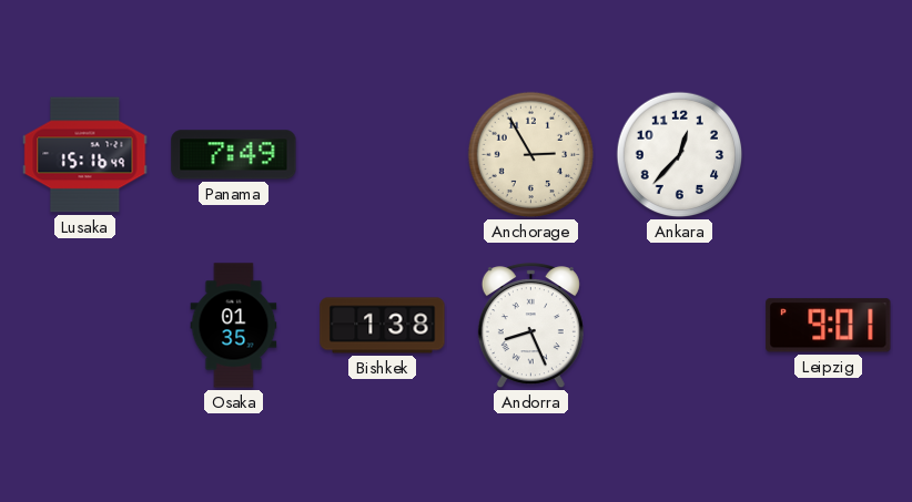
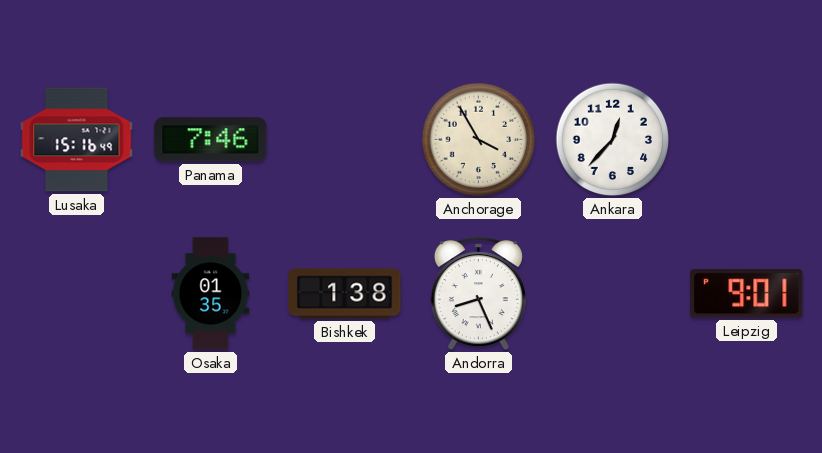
Panama: 7:49 -> 7:46 (211, 140)
Anchorage: 2:55 -> 3:55 (479, 140)
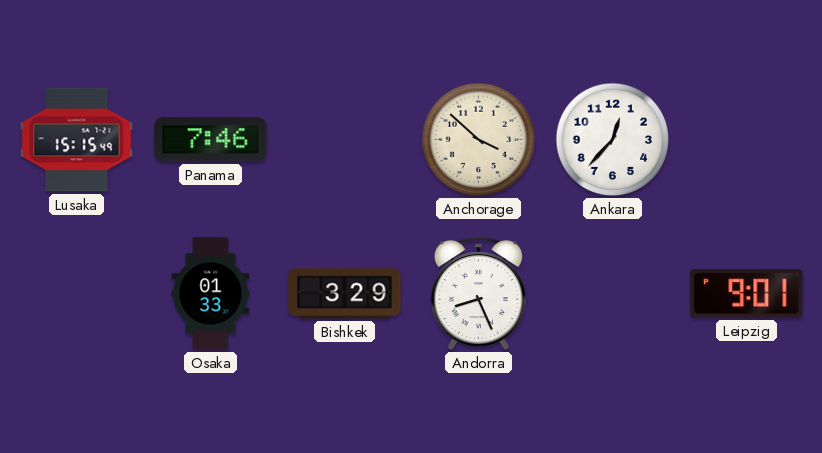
Lusaka: 15:16 -> 15:15 (77, 140)
Anchorage: 3:55 -> 3:52 (479, 140)
Osaka: 01:35 -> 01:33 (211, 294)
Bishkek: 1:38 -> 3:29 (345, 294)
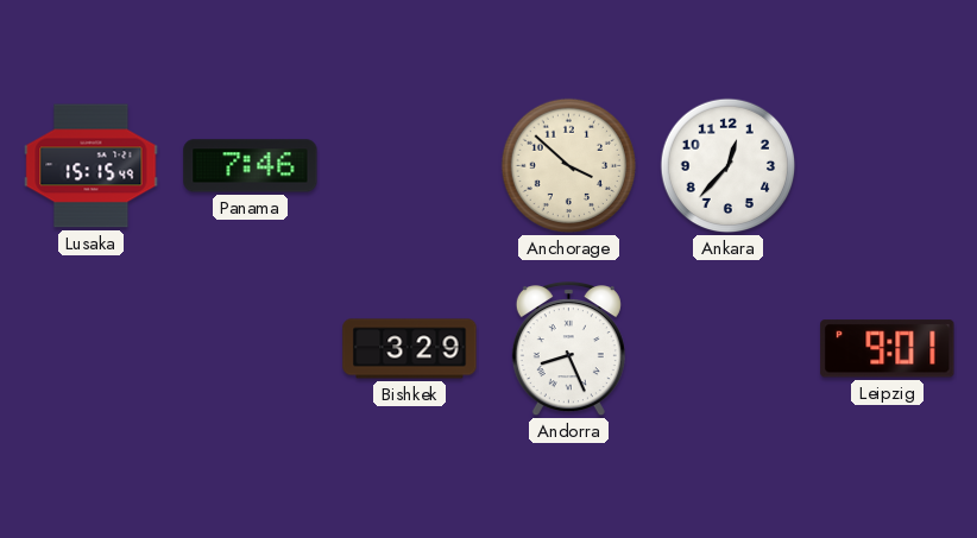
Osaka: 01:33 -> none (211, 294)
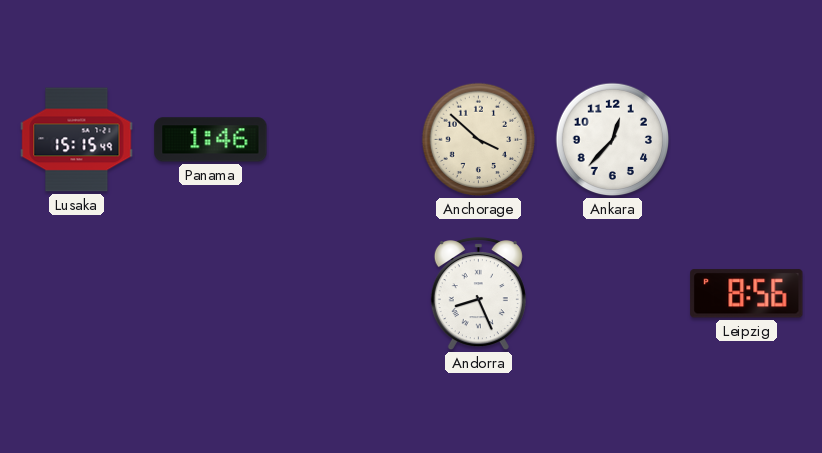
Panama: 7:46 -> 1:46 (211, 140)
Bishkek: 3:29 -> none (410, 349)
Leipzig: 9:01 -> 8:56 (747, 294)
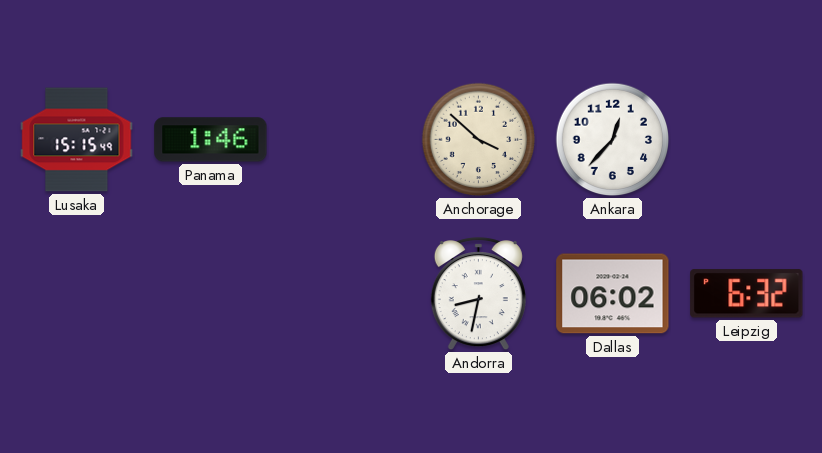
Andorra: 8:26 -> 8:32 (478, 294)
Dallas: none -> 06:02 (613, 294)
Leipzig: 8:56 -> 6:32 (747, 294)
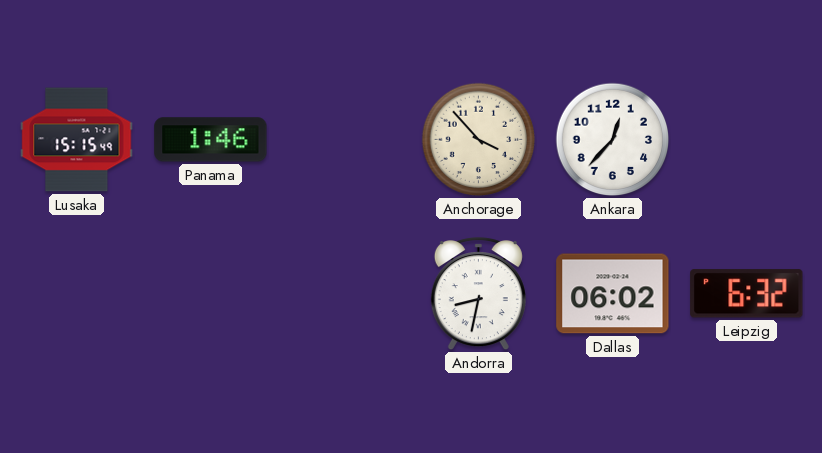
Anchorage: 3:52 -> 3:53 (479, 140)
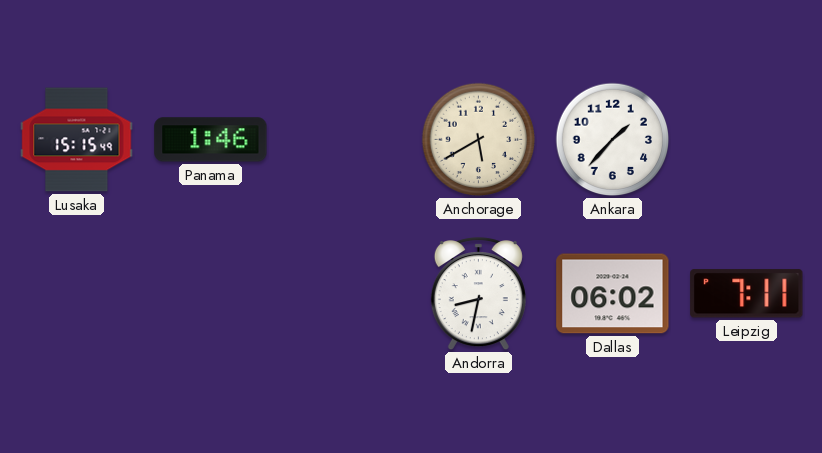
Anchorage: 3:53 -> 5:40 (479, 140)
Ankara: 12:37 -> 1:37 (613, 140)
Leipzig: 6:32 -> 7:11 (747, 294)
